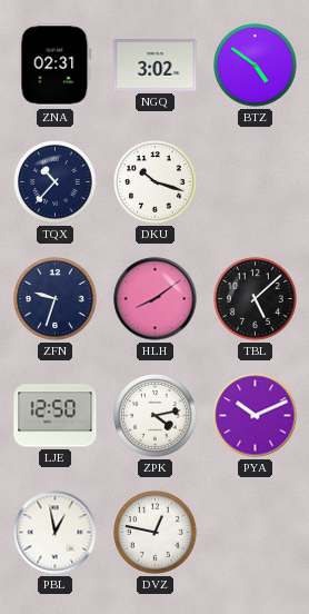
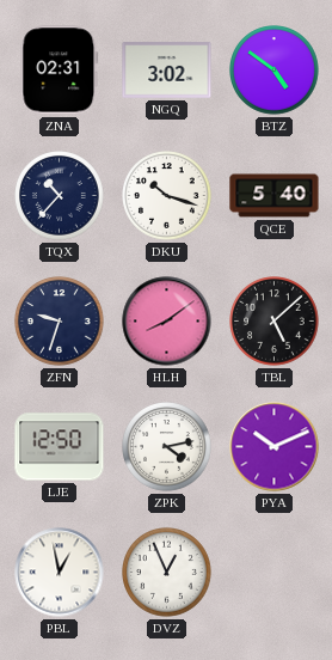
QCE: none -> 5:40 (275, 196)
DVZ: 12:47 -> 12:56 (167, 573)
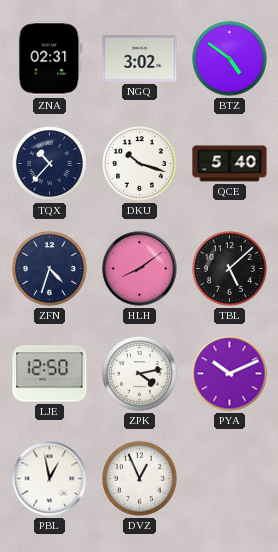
ZFN: 9:33 -> 4:33 (50, 269)
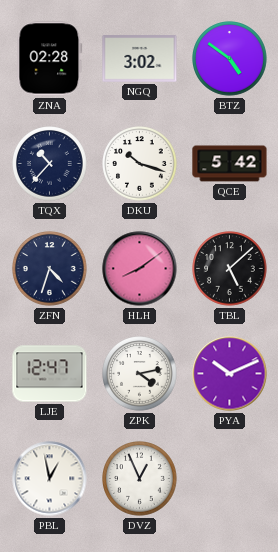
ZNA: 02:31 -> 02:28 (50, 59)
QCE: 5:40 -> 5:42 (230, 164)
LJE: 12:50 -> 12:47 (50, 374)
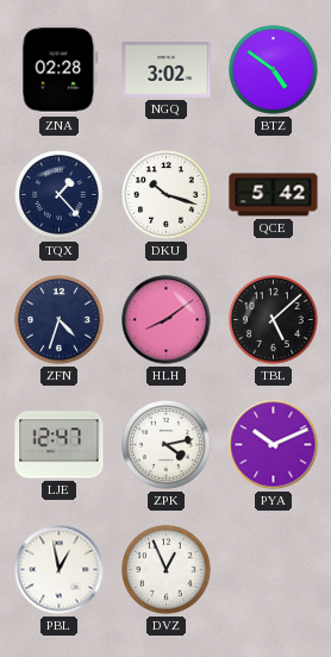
TQX: 10:37 -> 1:23 (60, 195)
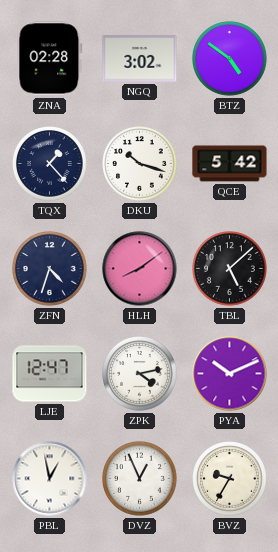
BVZ: none -> 9:35 (230, 479)
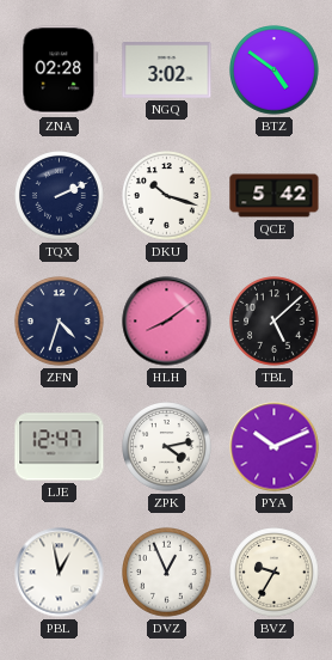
TQX: 1:23 -> 2:11 (60, 196)
